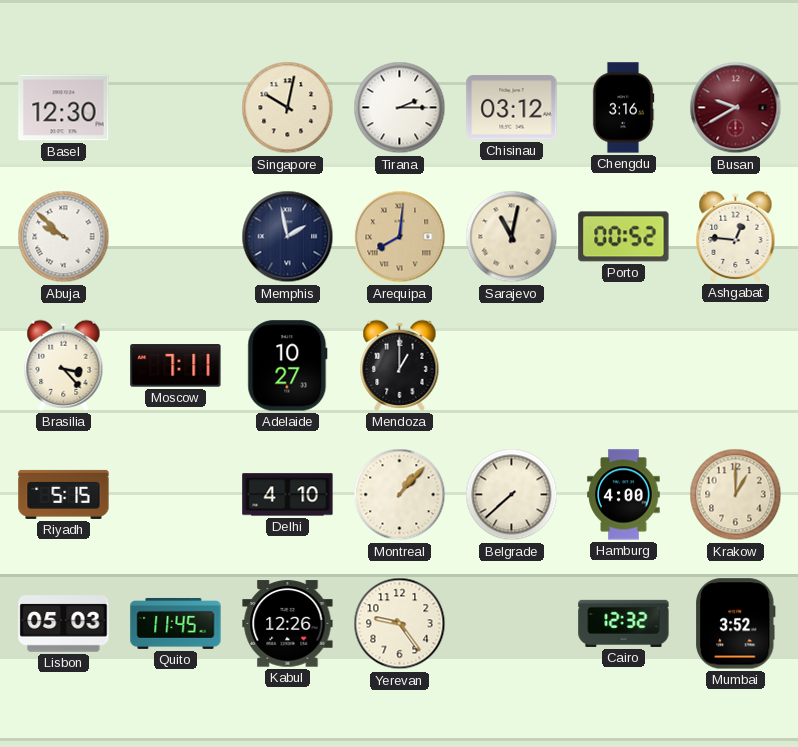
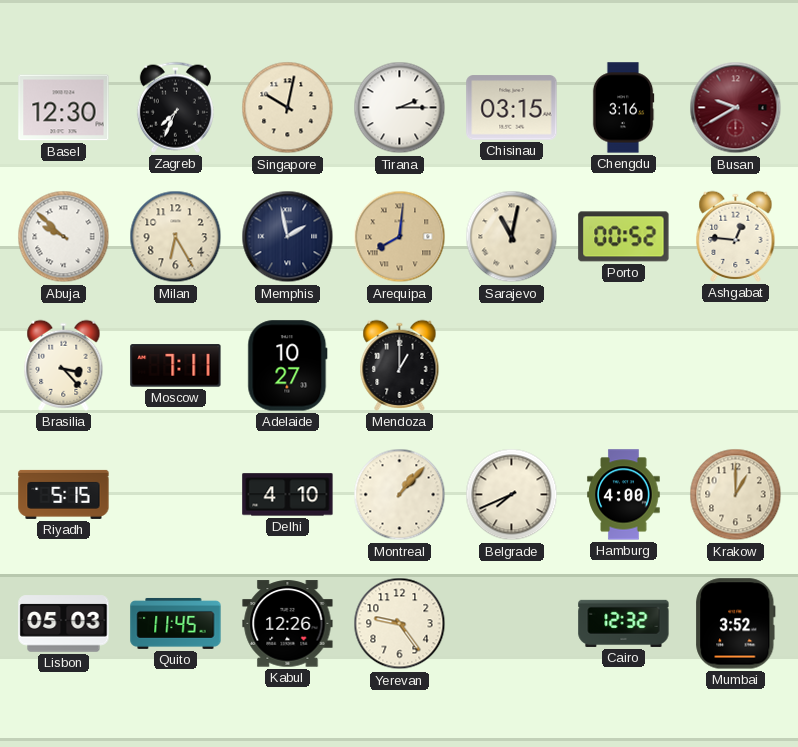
Zagreb: none -> 7:34 (175, 107)
Chisinau: 03:12 -> 03:15 (512, 108)
Milan: none -> 6:25 (176, 237)
Belgrade: 7:38 -> 7:41 (512, 495)
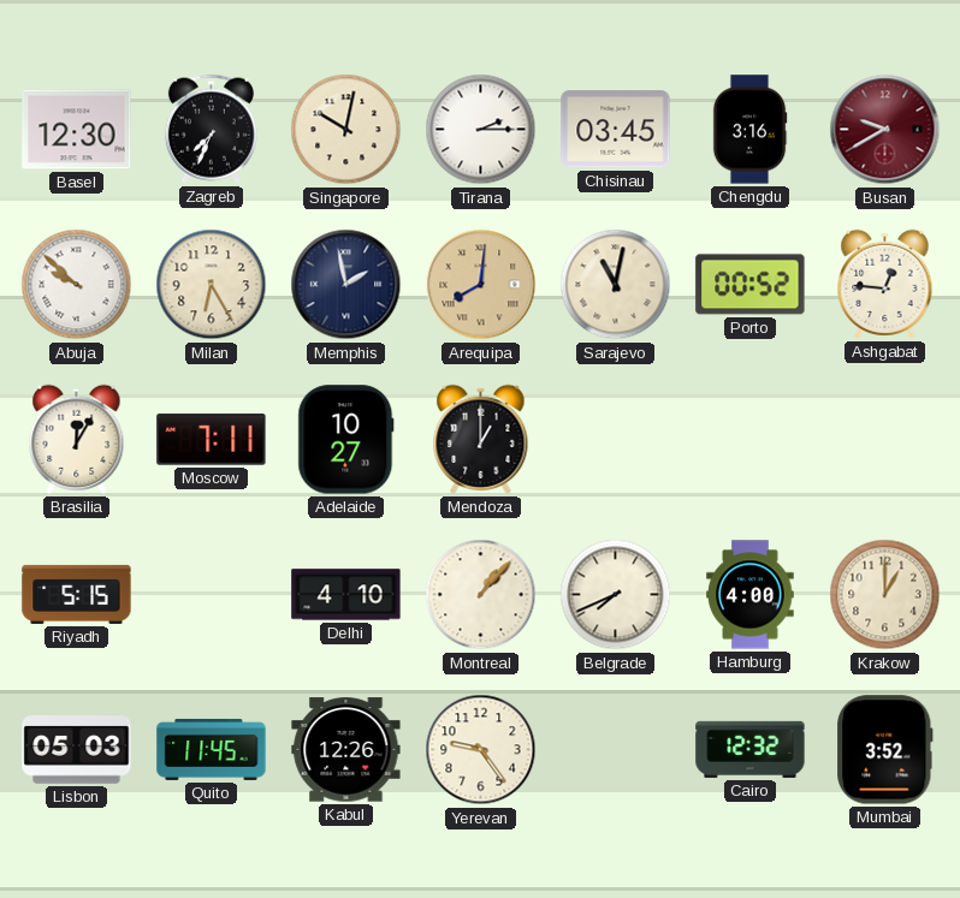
Chisinau: 03:15 -> 03:45 (616, 130)
Brasilia: 3:23 -> 12:05 (77, 439)
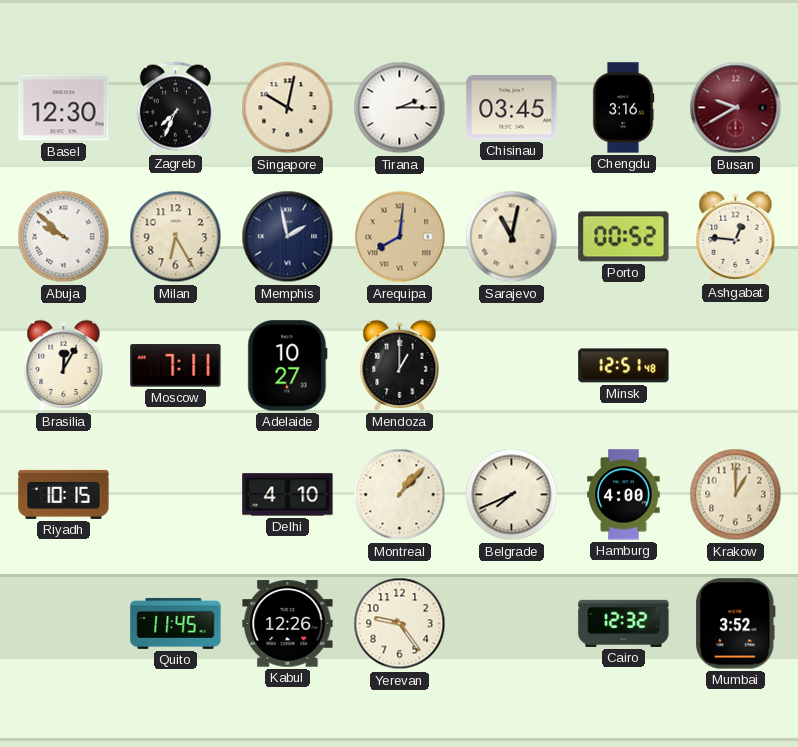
Minsk: none -> 12:51 (624, 366)
Riyadh: 5:15 -> 10:15 (64, 494)
Lisbon: 05:03 -> none (77, 750)
